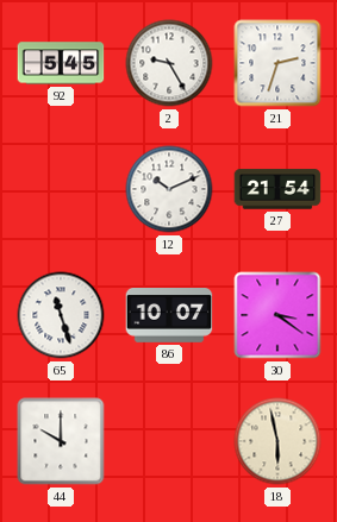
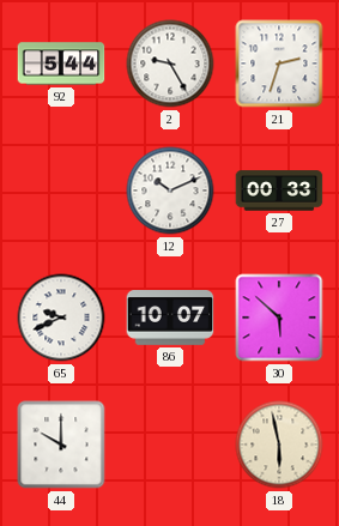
92: 5:45 -> 5:44 (61, 64)
27: 21:54 -> 00:33 (279, 191)
65: 11:27 -> 9:41 (61, 318)
30: 3:21 -> 5:52 (279, 318)
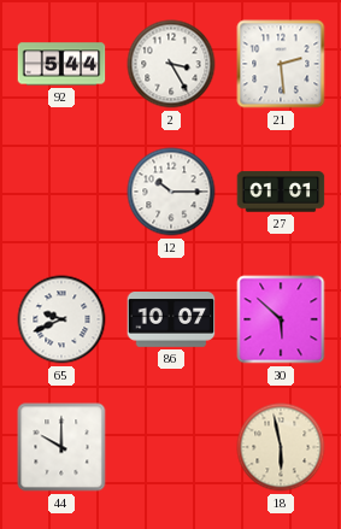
2: 9:25 -> 3:25 (171, 64)
21: 2:33 -> 2:29 (281, 64)
12: 10:11 -> 10:15 (171, 192)
27: 00:33 -> 01:01 (281, 192)
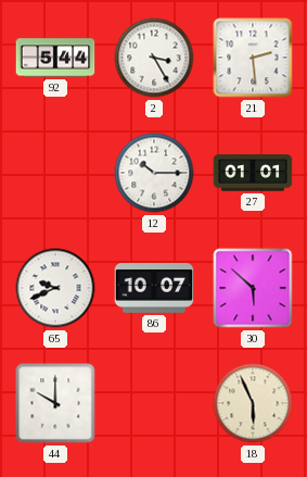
18: 5:58 -> 5:56 (253, 403)
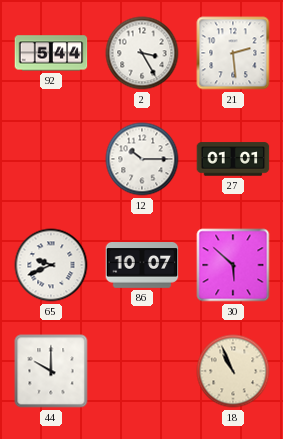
18: 5:56 -> 10:56 (233, 371)
